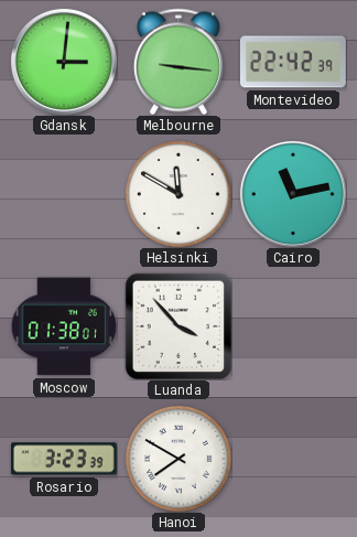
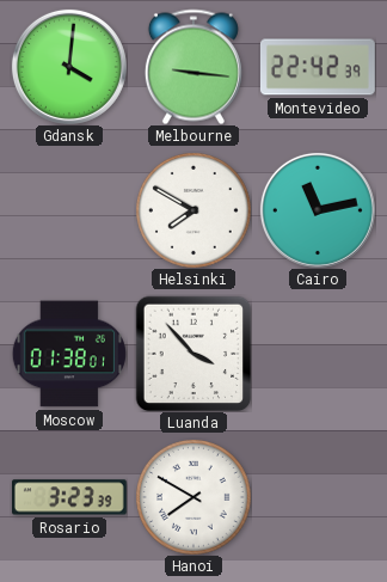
Gdansk: 3:01 -> 4:01 (69, 67)
Helsinki: 11:50 -> 7:50 (193, 210)
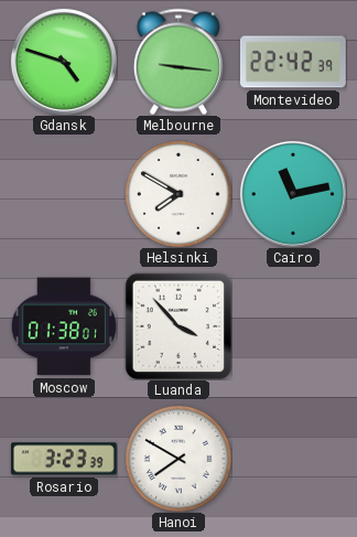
Gdansk: 4:01 -> 4:48 (64, 62)
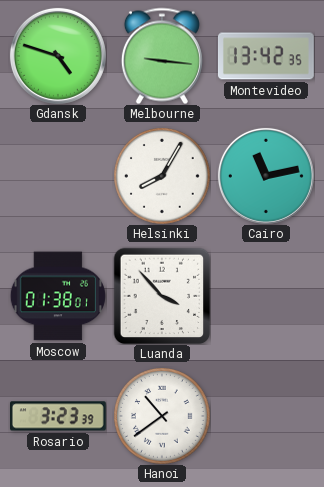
Montevideo: 22:42 -> 13:42 (266, 56)
Helsinki: 7:50 -> 8:05 (162, 176)
Hanoi: 7:50 -> 10:39 (162, 416)
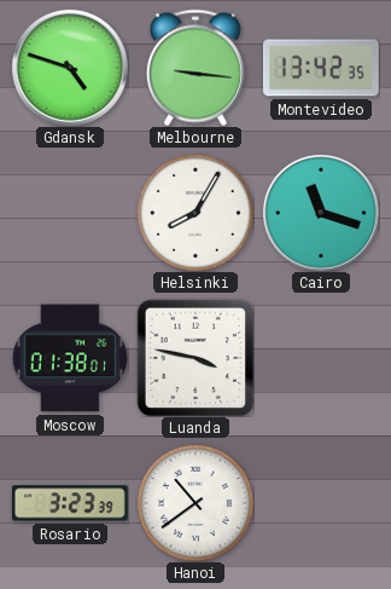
Cairo: 11:13 -> 11:18 (321, 213)
Luanda: 3:53 -> 3:47 (195, 358)
